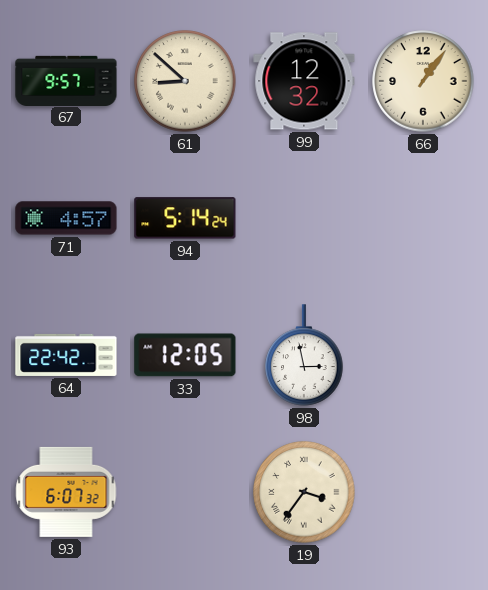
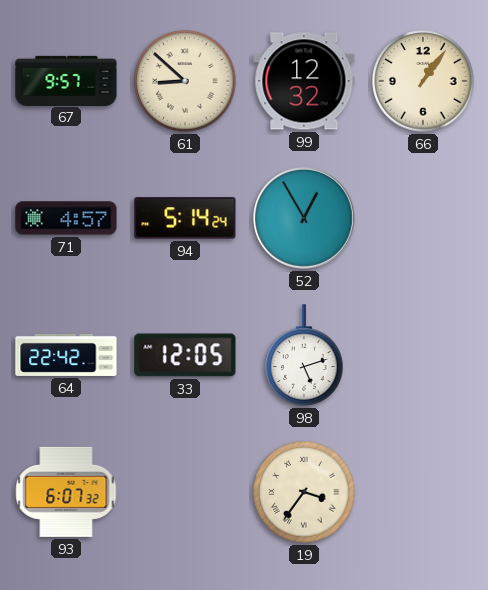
52: none -> 12:55 (304, 218)
98: 2:58 -> 5:12 (304, 355)
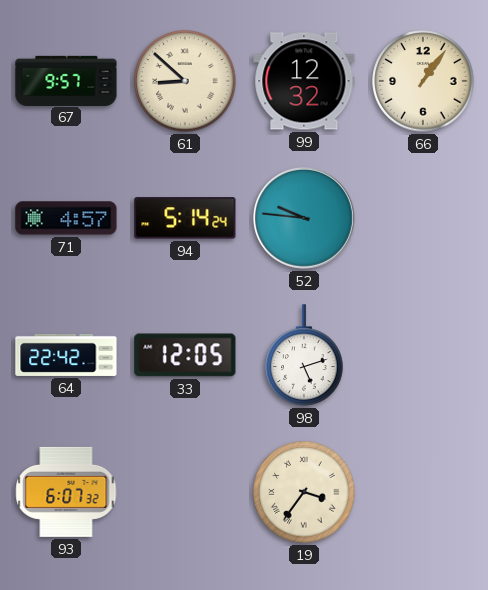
52: 12:55 -> 9:46 (304, 218)
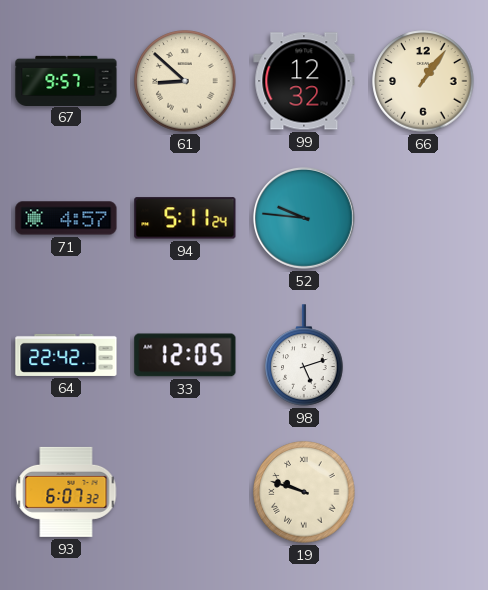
94: 5:14 -> 5:11 (185, 218)
19: 3:36 -> 9:48 (304, 492)
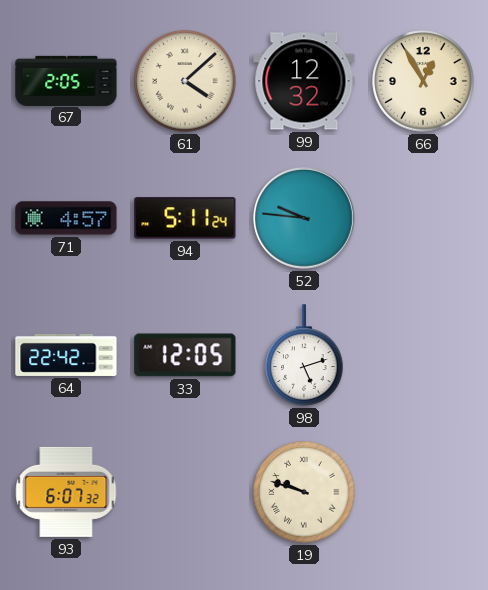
67: 9:57 -> 2:05 (66, 80)
61: 8:52 -> 4:08 (185, 81)
66: 1:06 -> 12:55 (423, 81)
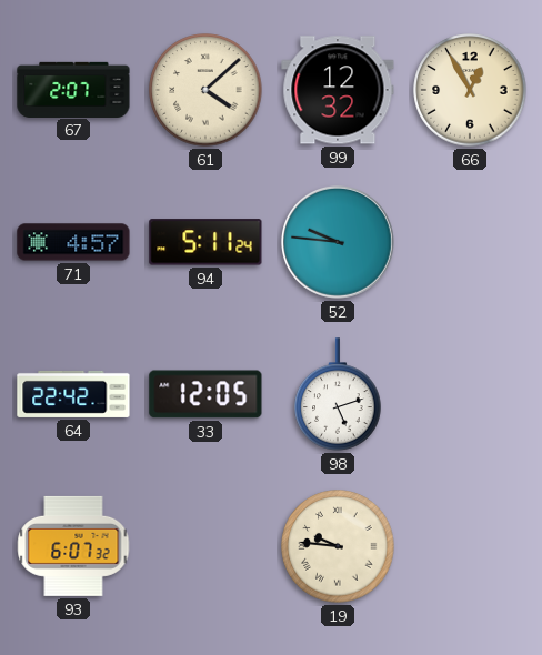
67: 2:05 -> 2:07 (73, 89)
19: 9:48 -> 9:46 (338, 546)
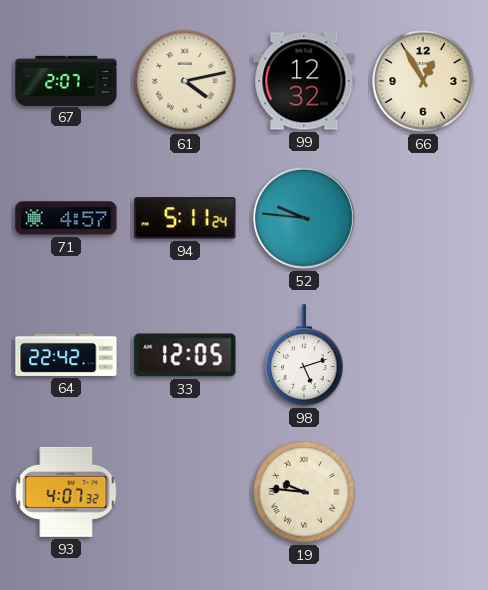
61: 4:08 -> 4:13 (185, 81)
93: 6:07 -> 4:07 (66, 492)
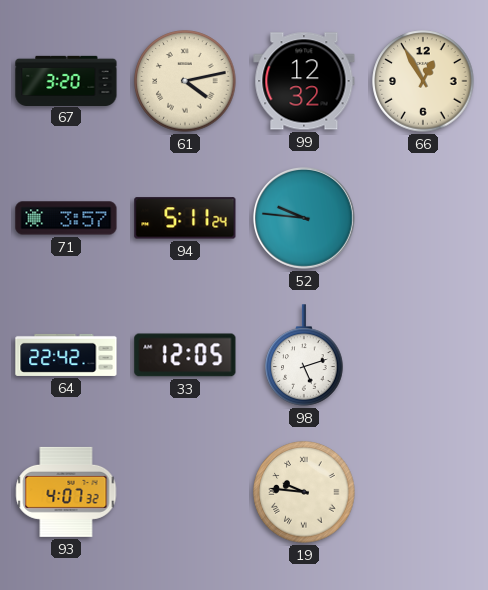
67: 2:07 -> 3:20 (66, 80)
71: 4:57 -> 3:57 (66, 218)
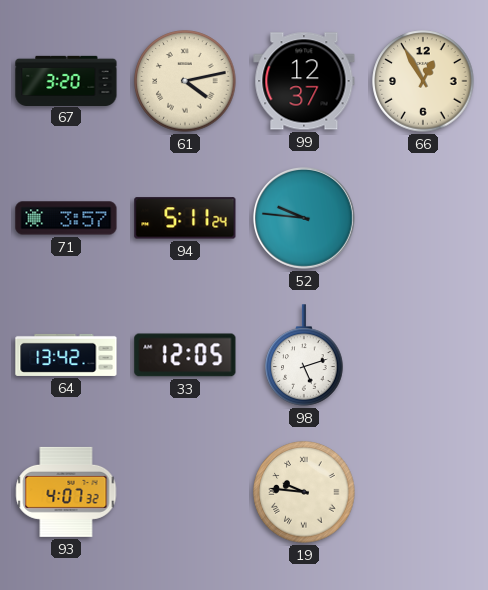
99: 12:32 -> 12:37 (304, 81)
64: 22:42 -> 13:42 (66, 355)
